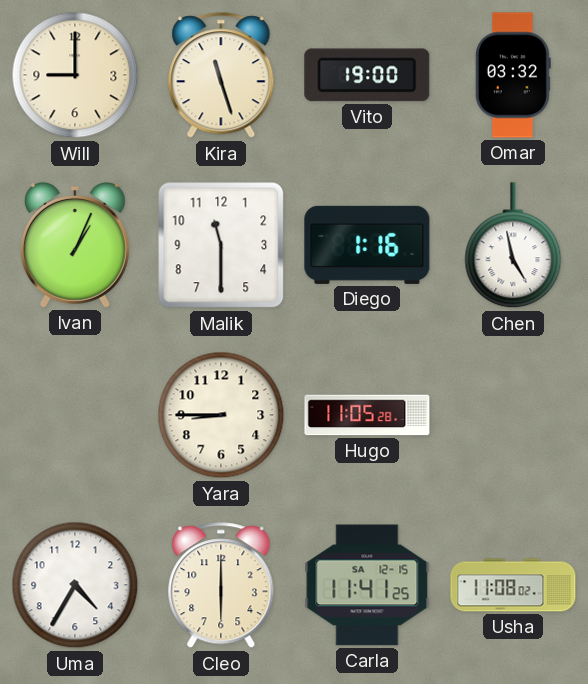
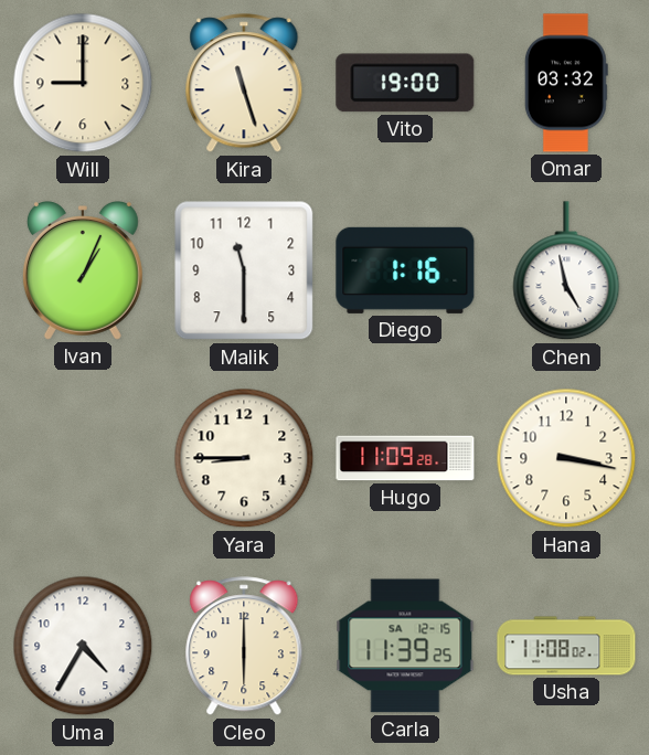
Hugo: 11:05 -> 11:09 (405, 458)
Hana: none -> 3:17 (566, 458)
Carla: 11:41 -> 11:39 (405, 646)
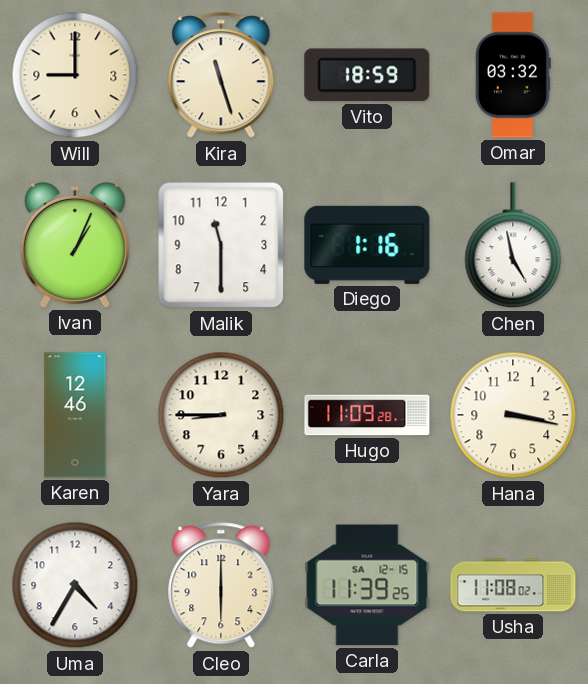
Vito: 19:00 -> 18:59 (367, 75)
Karen: none -> 12:46 (75, 415)
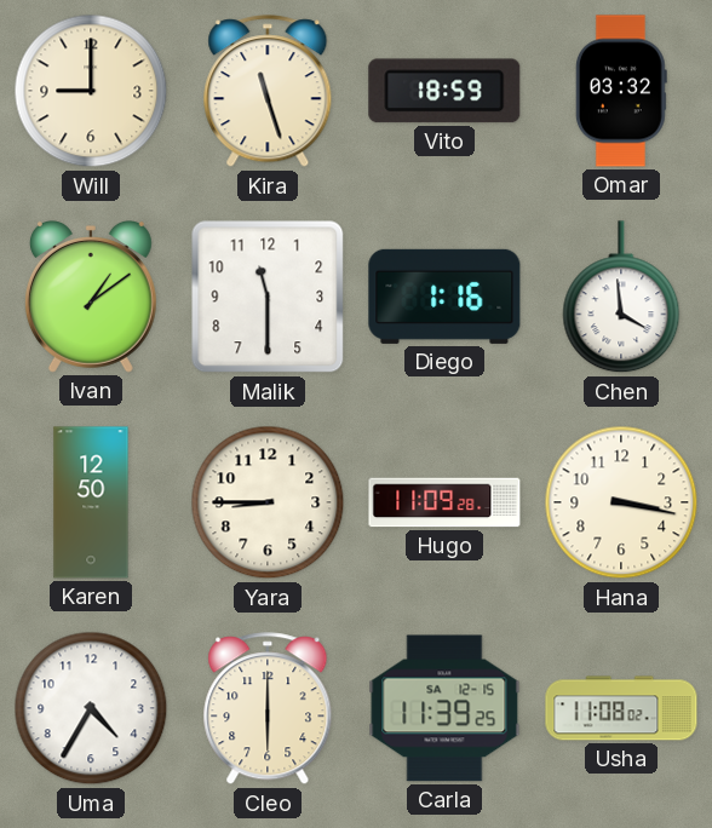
Ivan: 1:04 -> 1:09 (91, 298)
Chen: 4:58 -> 3:59 (621, 298)
Karen: 12:46 -> 12:50 (91, 502)
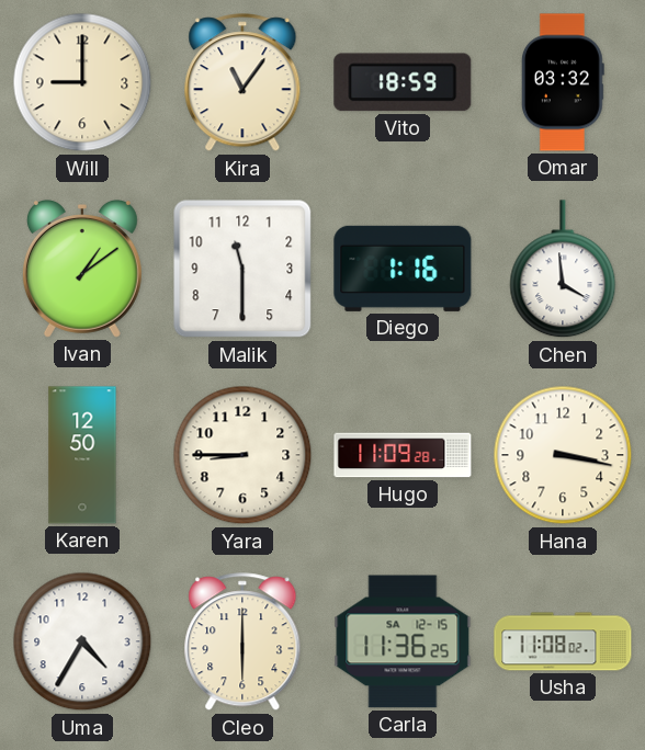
Kira: 11:27 -> 11:06 (242, 83)
Carla: 11:39 -> 11:36 (403, 641)
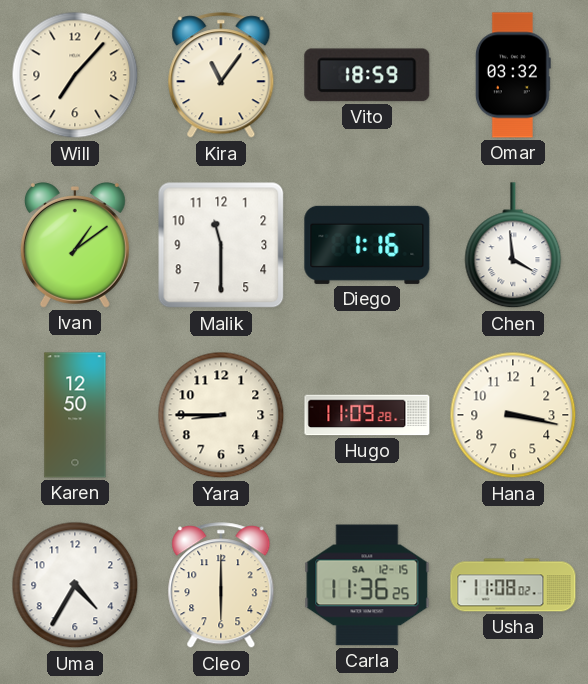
Will: 9:00 -> 7:07 (75, 75)
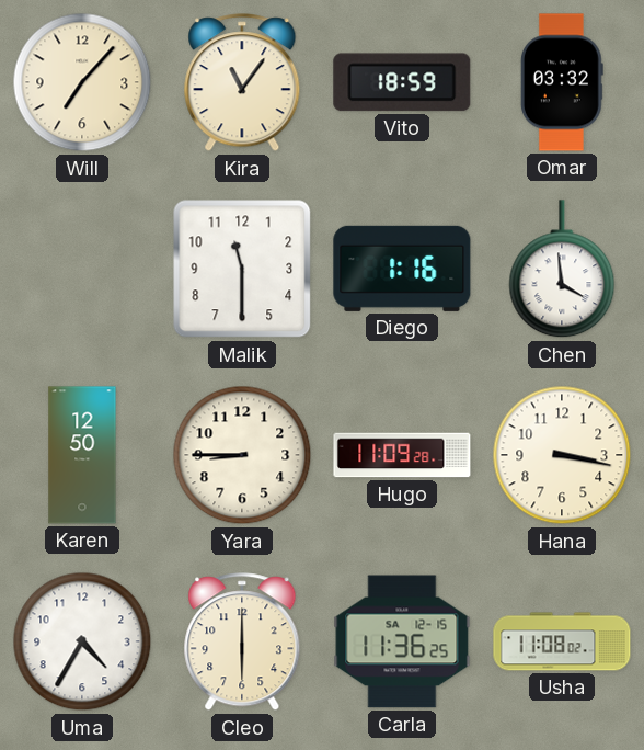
Ivan: 1:09 -> none (75, 246)
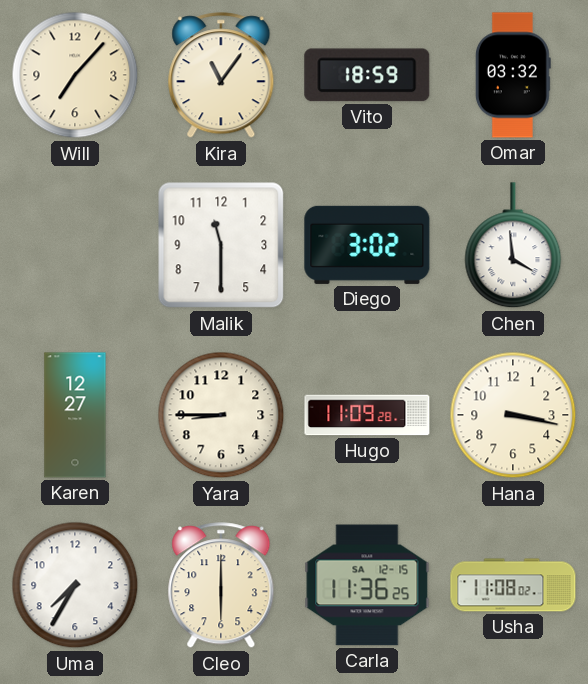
Diego: 1:16 -> 3:02 (367, 245)
Karen: 12:50 -> 12:27 (75, 415)
Uma: 4:35 -> 7:35 (75, 585)
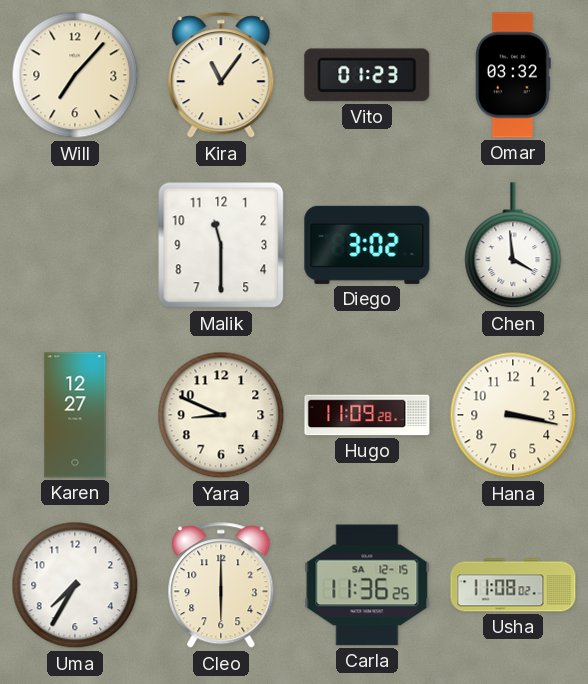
Vito: 18:59 -> 01:23 (367, 75)
Yara: 8:45 -> 8:49 (221, 415)
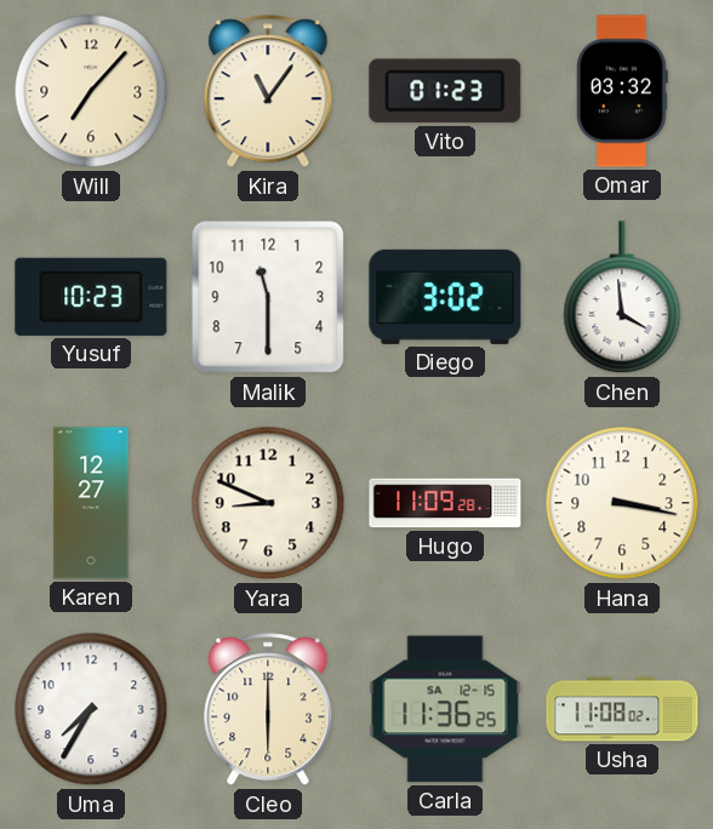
Yusuf: none -> 10:23 (91, 297)
